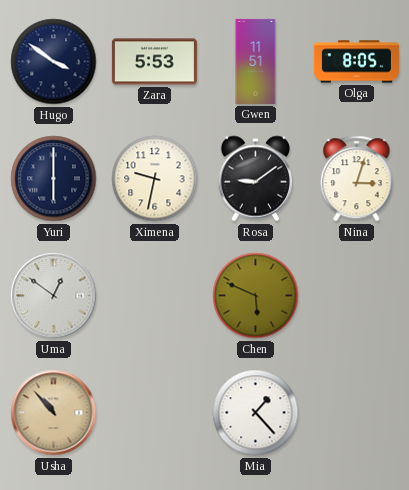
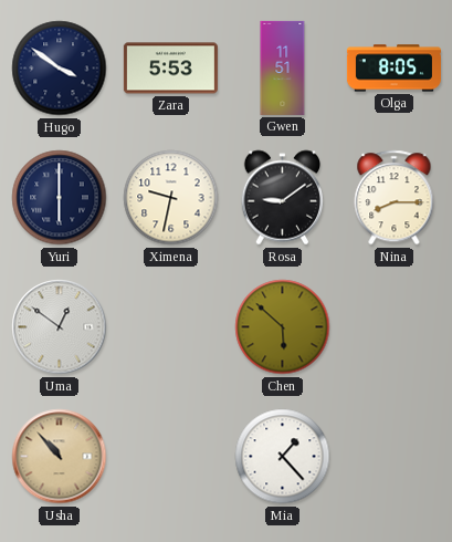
Nina: 3:03 -> 8:15 (395, 198)
Chen: 5:49 -> 5:52 (283, 327)
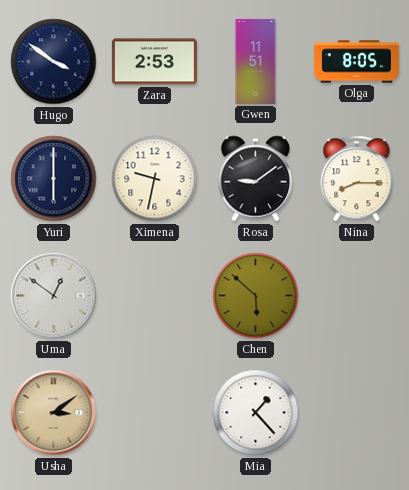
Zara: 5:53 -> 2:53 (154, 62)
Usha: 10:53 -> 3:09 (54, 413)
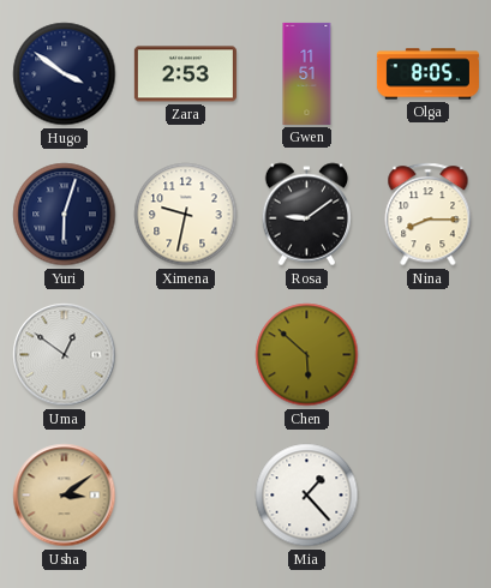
Yuri: 6:00 -> 6:03 (65, 215)
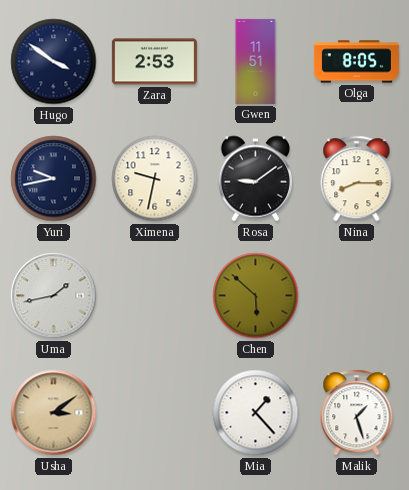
Yuri: 6:03 -> 9:43 (54, 179)
Uma: 12:51 -> 1:43 (54, 296)
Malik: none -> 1:27 (357, 413)
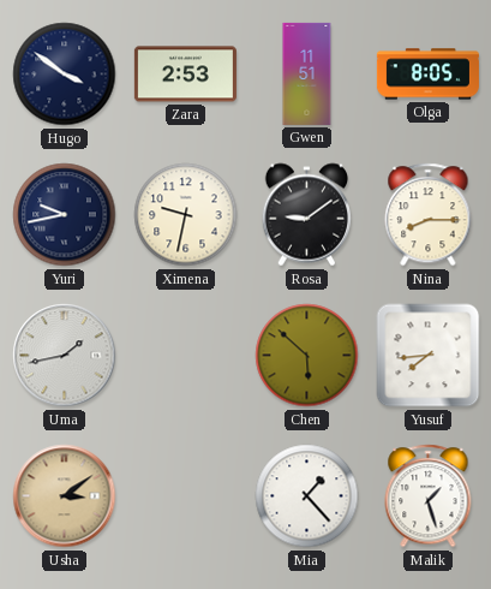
Yusuf: none -> 7:44 (429, 356)
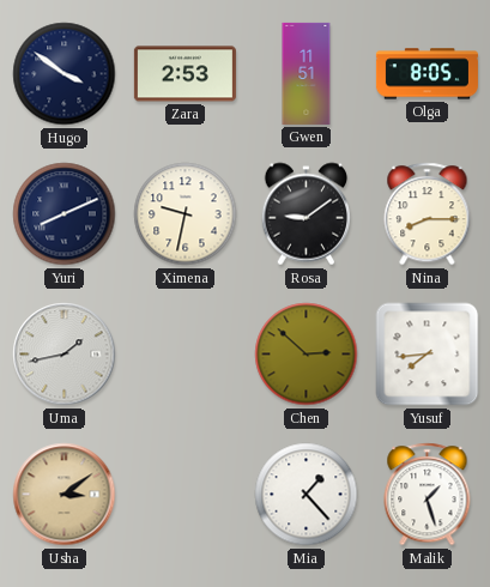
Yuri: 9:43 -> 8:11 (65, 214)
Chen: 5:52 -> 2:52 (307, 355)
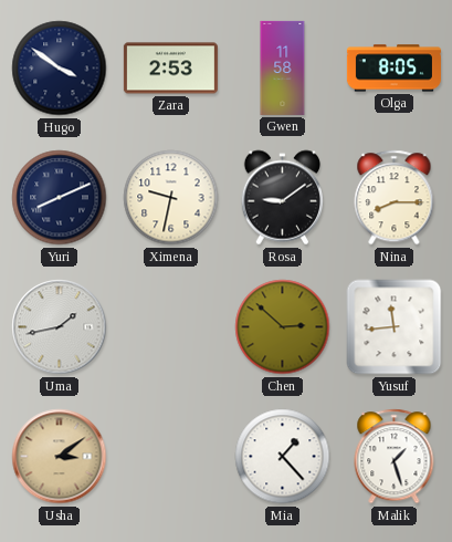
Gwen: 11:51 -> 11:58 (283, 67)
Yusuf: 7:44 -> 11:44 (395, 327)
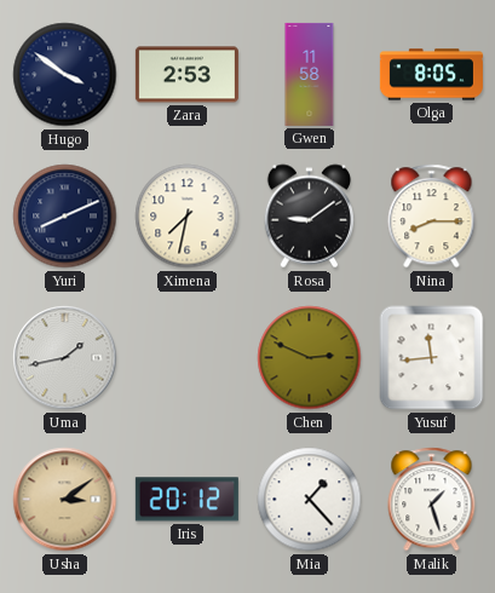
Ximena: 9:32 -> 7:32 (188, 217)
Chen: 2:52 -> 2:49 (310, 358)
Iris: none -> 20:12 (186, 500)
